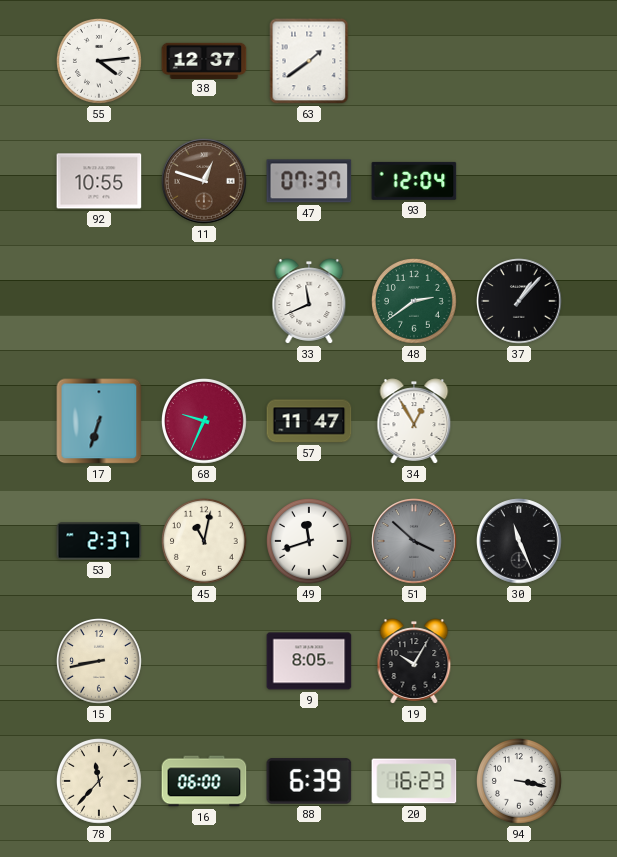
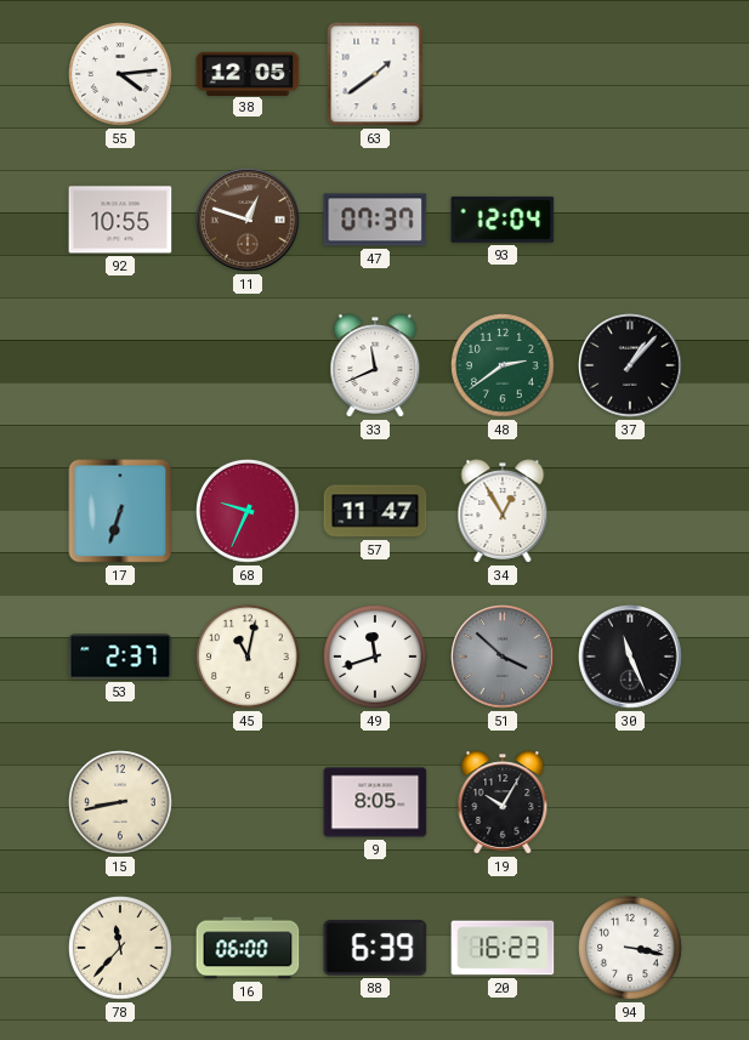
38: 12:37 -> 12:05 (248, 73)
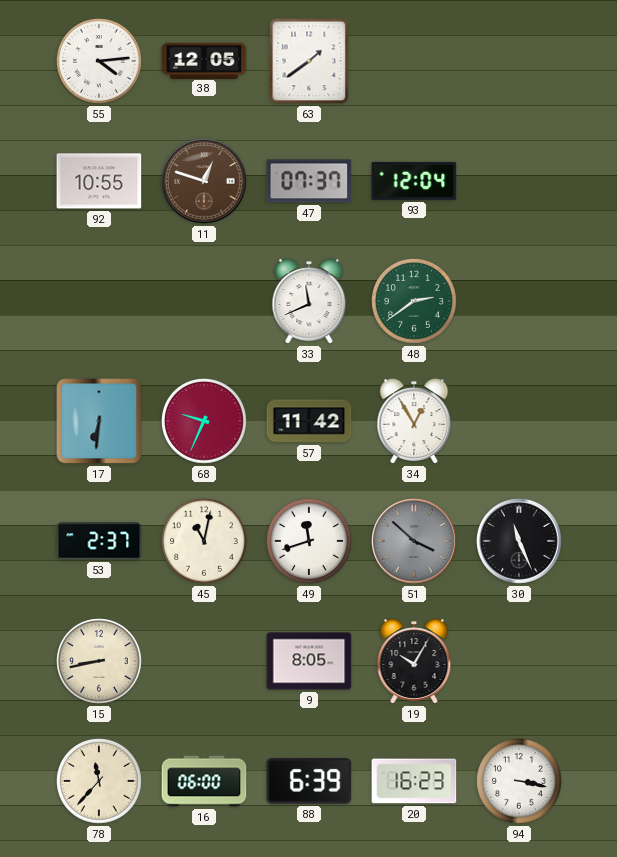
37: 1:07 -> none (630, 365)
17: 6:33 -> 6:31 (99, 421)
57: 11:47 -> 11:42 (309, 421)
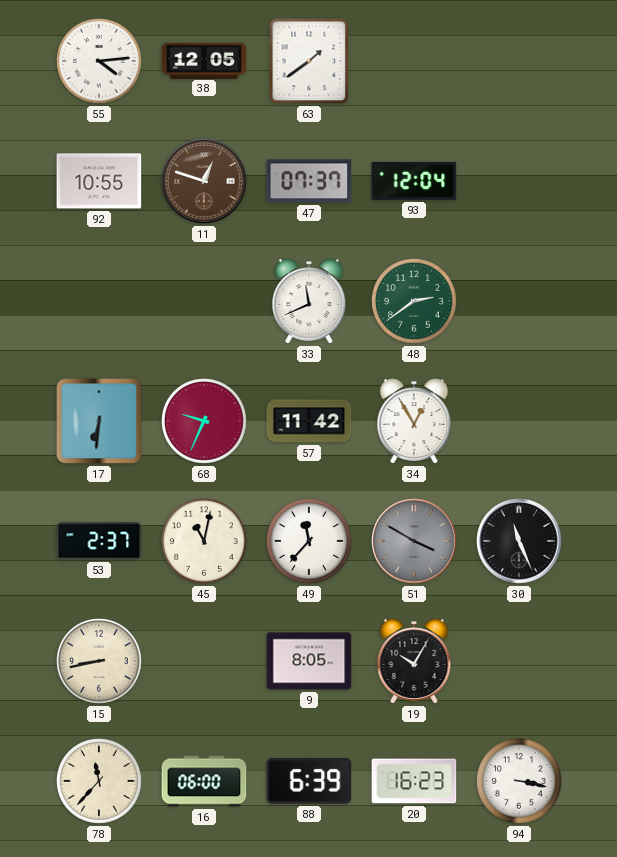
49: 11:42 -> 11:37 (310, 542)
51: 3:52 -> 3:50 (414, 541)
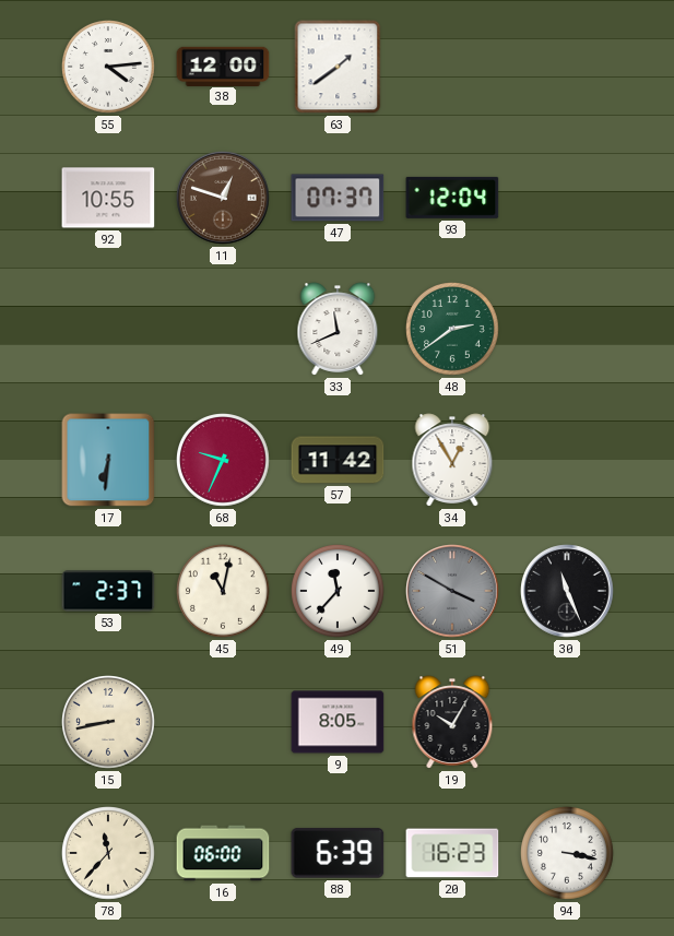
38: 12:05 -> 12:00 (223, 66)
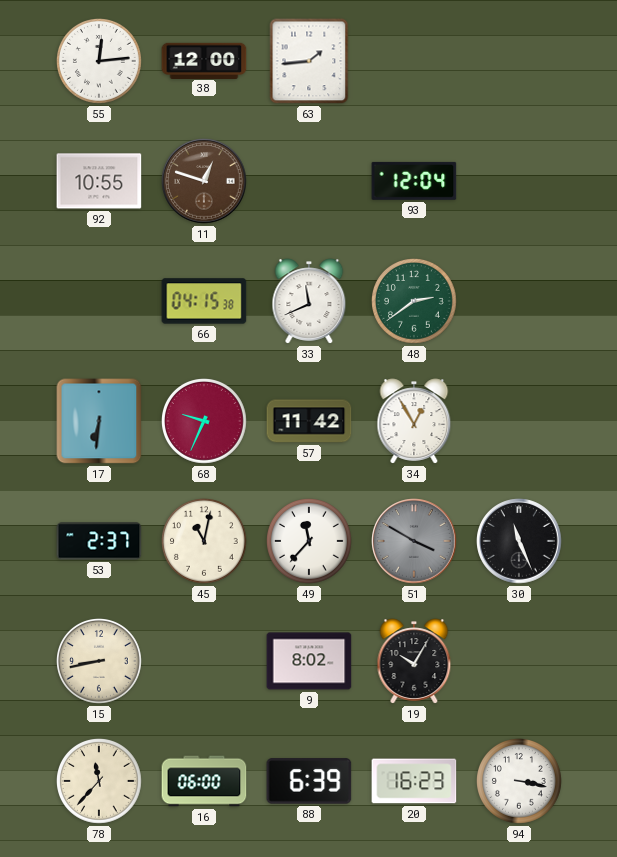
55: 4:14 -> 12:14 (100, 62)
63: 1:39 -> 1:44 (309, 61)
47: 07:37 -> none (338, 198)
66: none -> 04:15 (204, 301)
9: 8:05 -> 8:02 (309, 661)
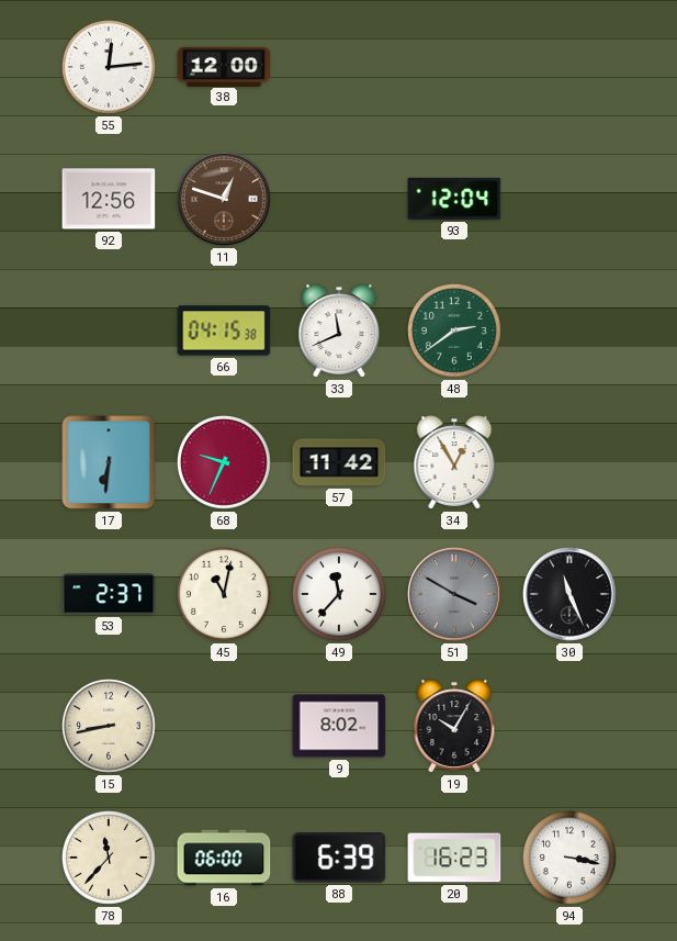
63: 1:44 -> none (309, 61)
92: 10:55 -> 12:56 (109, 199)
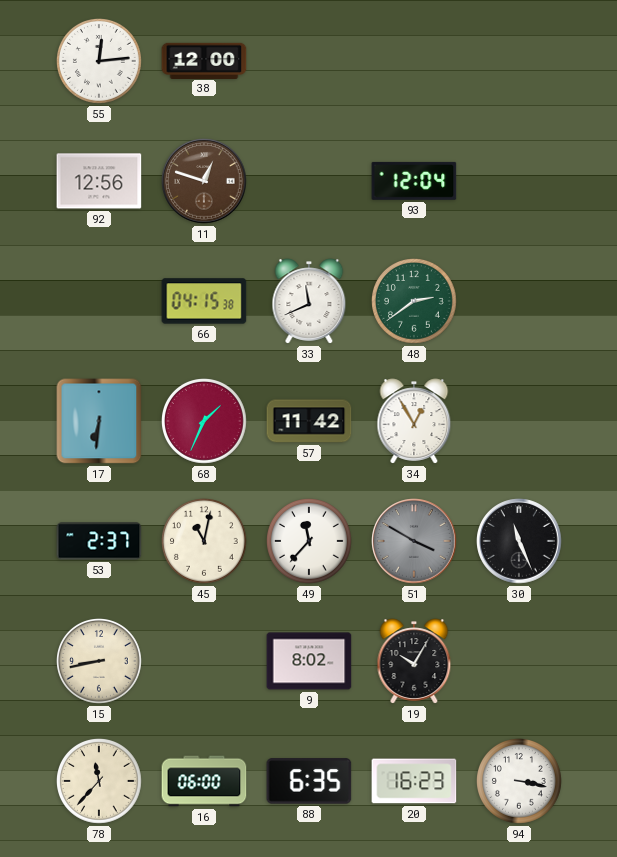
68: 9:34 -> 1:34 (205, 422)
88: 6:39 -> 6:35 (309, 781)
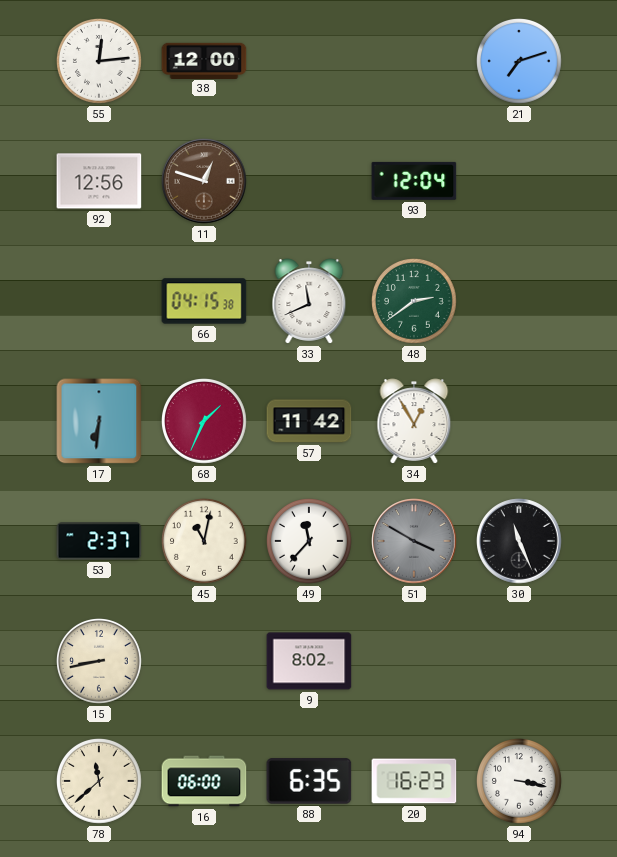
21: none -> 7:12 (520, 62)
19: 10:05 -> none (414, 661)
78: 11:37 -> 11:38 (100, 782)
